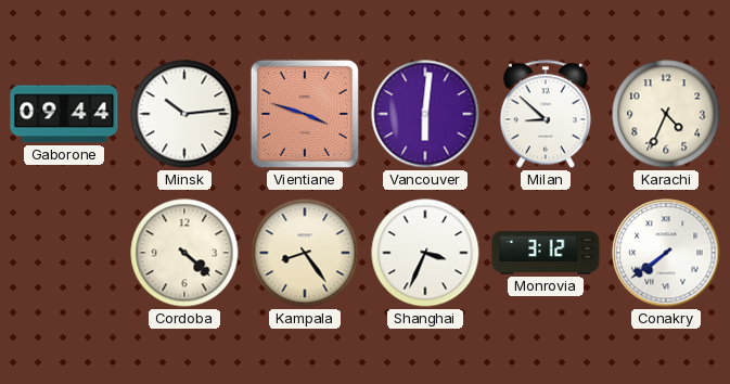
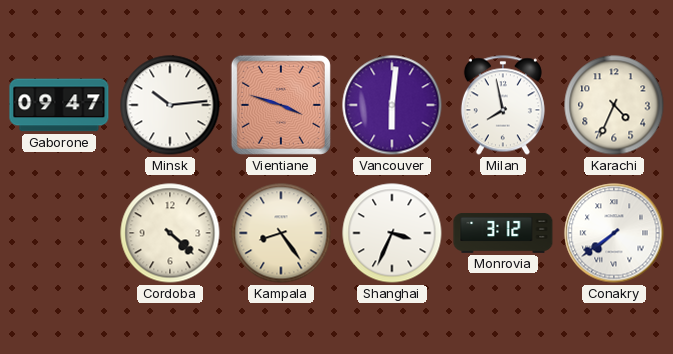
Gaborone: 09:44 -> 09:47 (59, 105)
Milan: 8:52 -> 7:58 (503, 105)
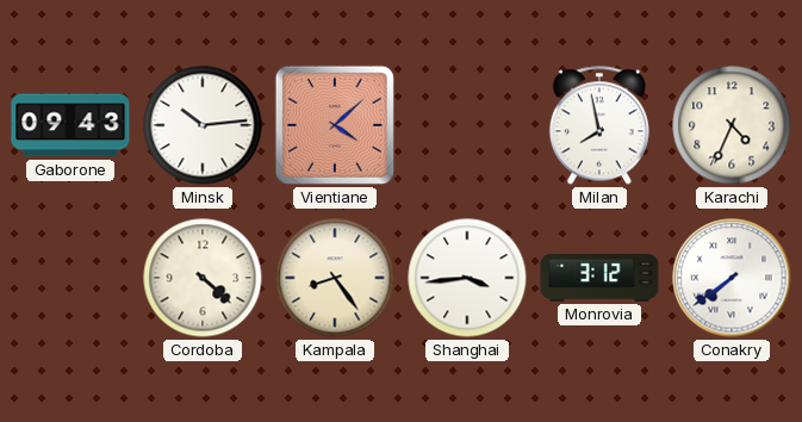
Gaborone: 09:47 -> 09:43 (70, 125)
Vientiane: 3:48 -> 4:08 (335, 125)
Vancouver: 6:01 -> none (392, 105)
Shanghai: 3:34 -> 3:44 (467, 278)
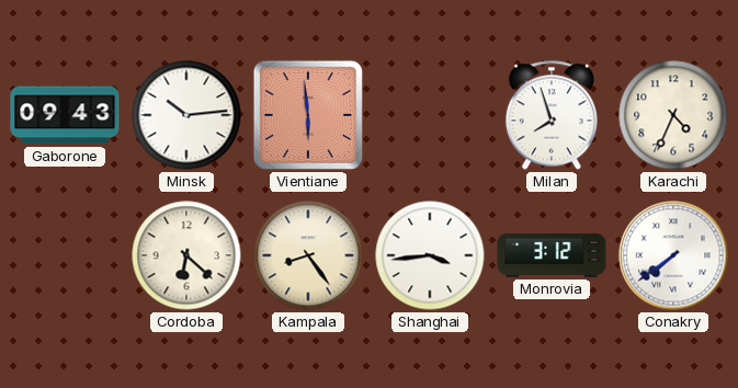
Vientiane: 4:08 -> 5:59 (308, 115)
Milan: 7:58 -> 7:57 (552, 115)
Cordoba: 4:22 -> 6:22 (186, 255)
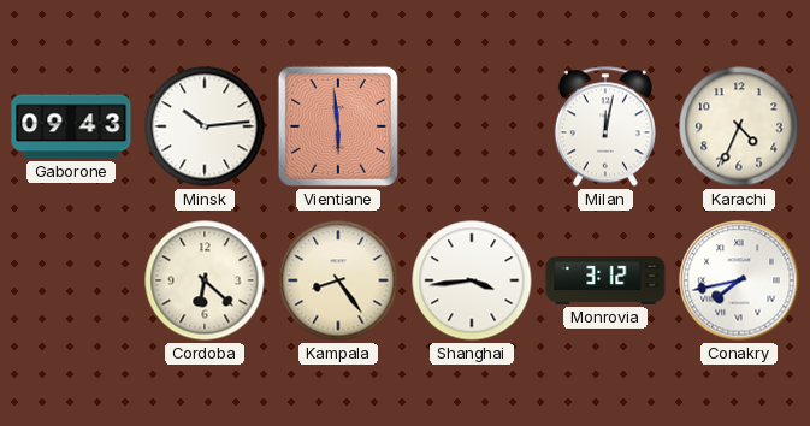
Milan: 7:57 -> 12:02 (605, 126)
Conakry: 7:39 -> 7:43 (739, 280)
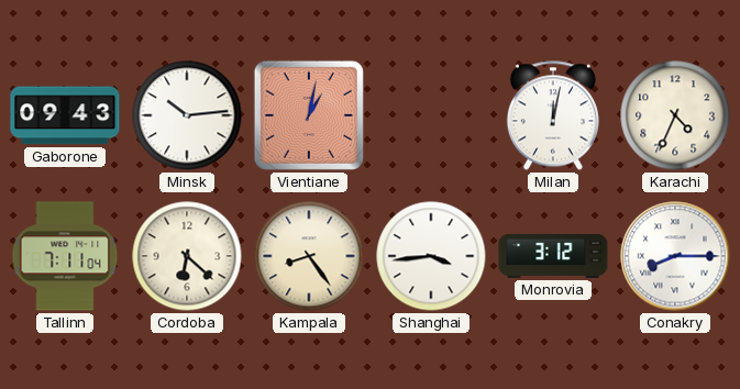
Vientiane: 5:59 -> 1:02 (309, 115)
Tallinn: none -> 7:11 (65, 256)
Conakry: 7:43 -> 8:15 (675, 256)
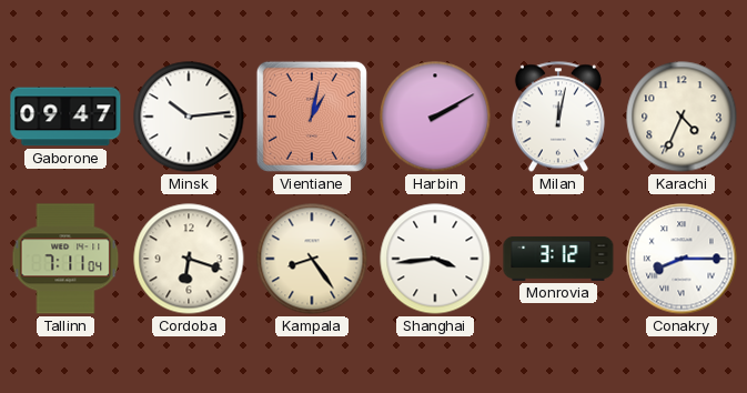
Gaborone: 09:43 -> 09:47 (65, 117)
Harbin: none -> 2:10 (435, 117)
Cordoba: 6:22 -> 6:18 (189, 259)
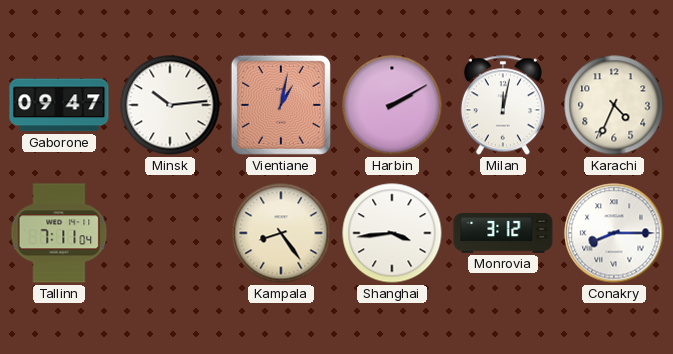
Cordoba: 6:18 -> none (189, 259)
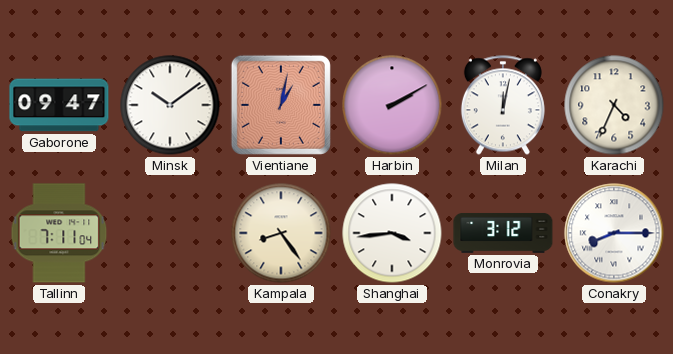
Minsk: 10:14 -> 10:09 (170, 105)
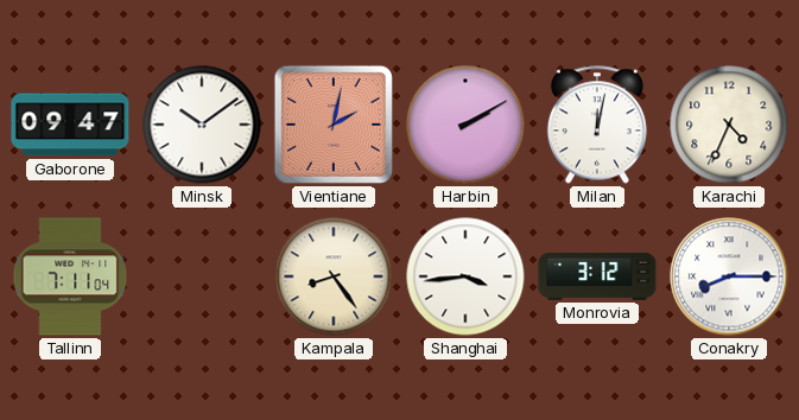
Vientiane: 1:02 -> 2:02 (334, 125)
